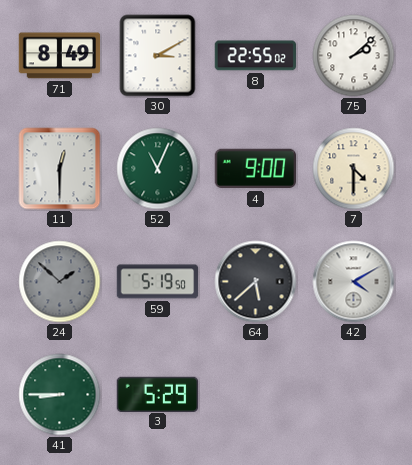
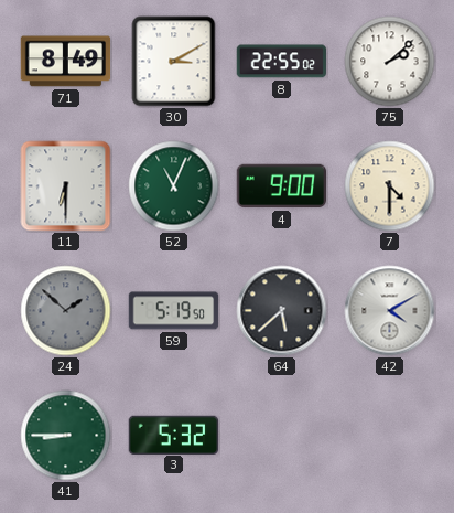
11: 12:30 -> 6:30 (66, 186)
3: 5:29 -> 5:32 (173, 435)
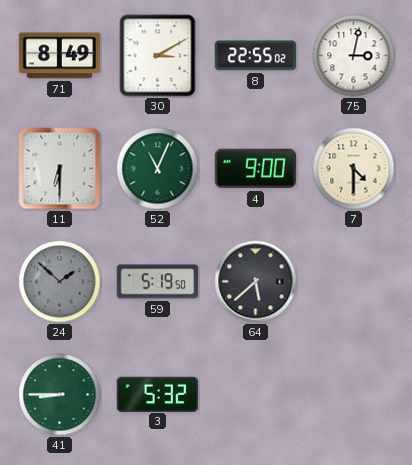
75: 2:08 -> 3:02 (354, 56)
42: 4:10 -> none (390, 311)
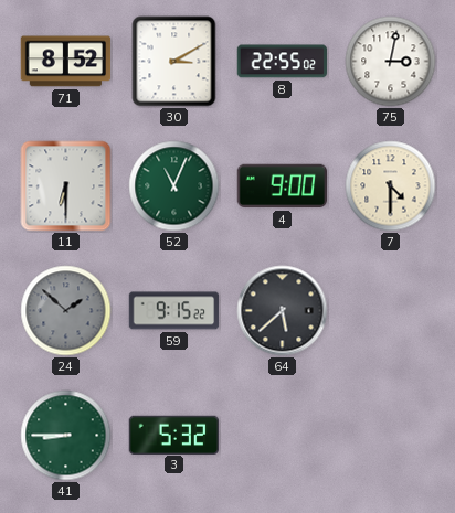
71: 8:49 -> 8:52 (66, 62)
59: 5:19 -> 9:15 (174, 311)
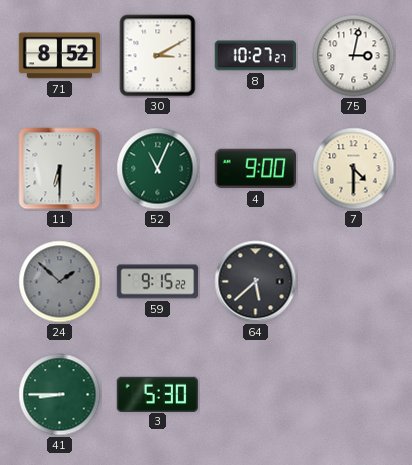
8: 22:55 -> 10:27 (255, 56)
3: 5:32 -> 5:30 (157, 394)
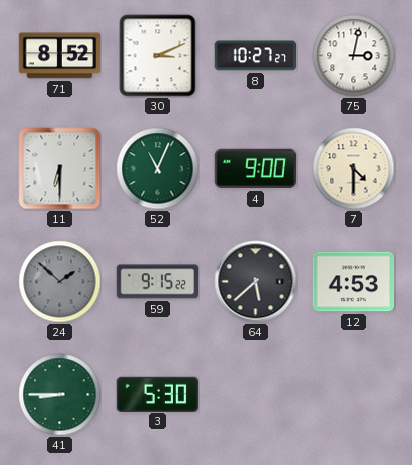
30: 3:10 -> 3:11 (158, 56)
12: none -> 4:53 (354, 282)
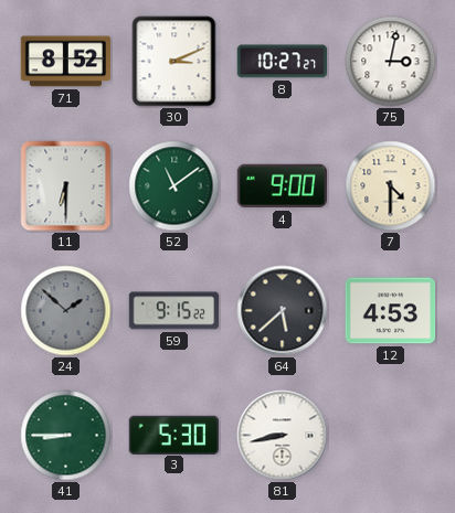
52: 11:04 -> 11:09 (174, 186)
81: none -> 8:43 (283, 436)
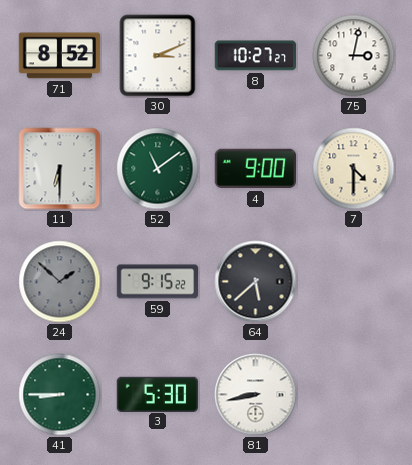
12: 4:53 -> none (391, 311)
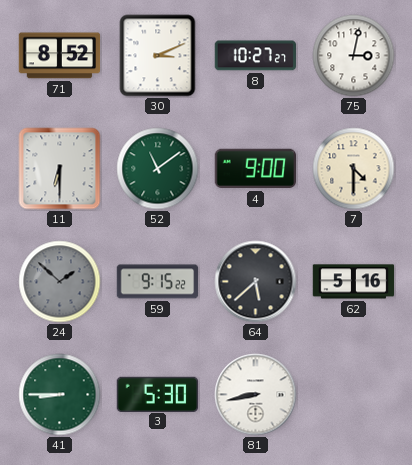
62: none -> 5:16 (354, 282)
